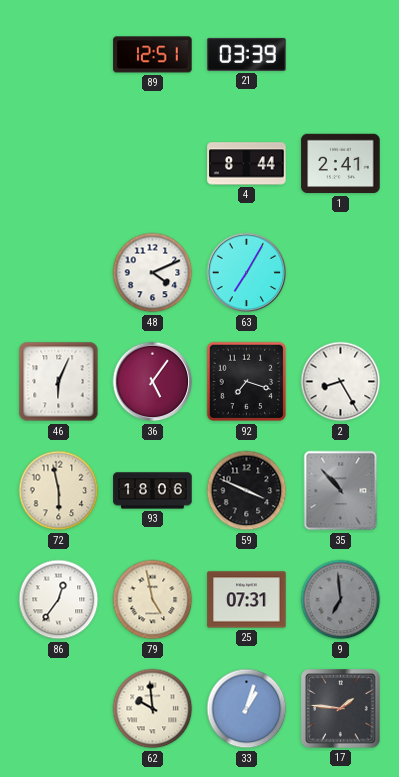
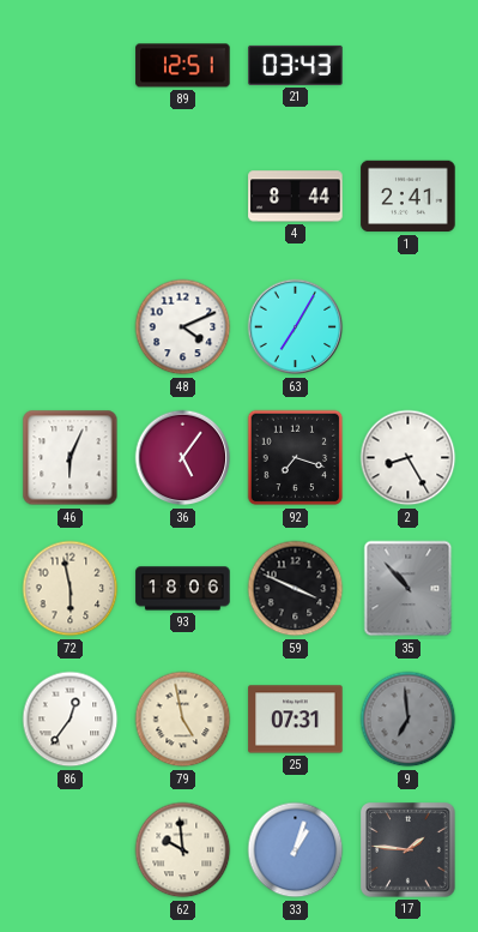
21: 03:39 -> 03:43 (296, 65)
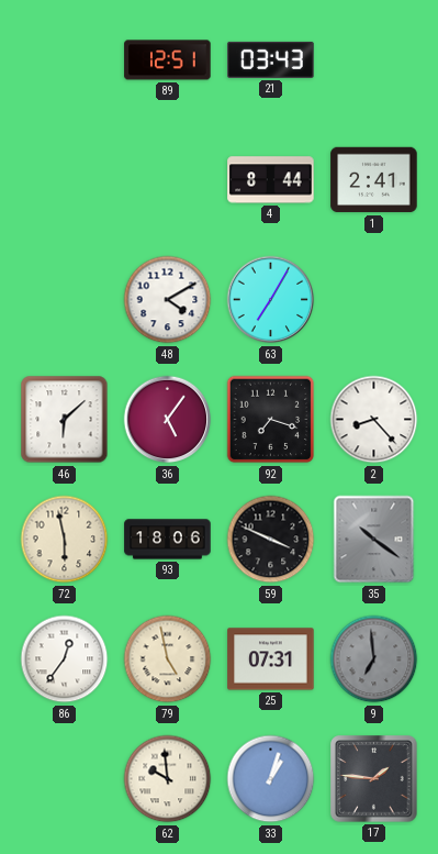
48: 4:11 -> 4:10 (168, 300)
46: 6:04 -> 6:08 (65, 420)
2: 8:25 -> 8:23 (374, 420)
35: 10:53 -> 10:21 (374, 540)
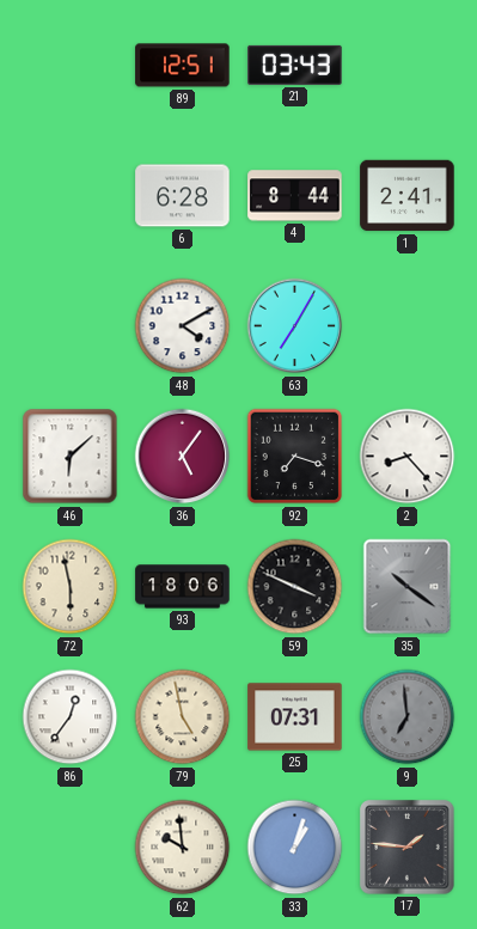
6: none -> 6:28 (183, 196)
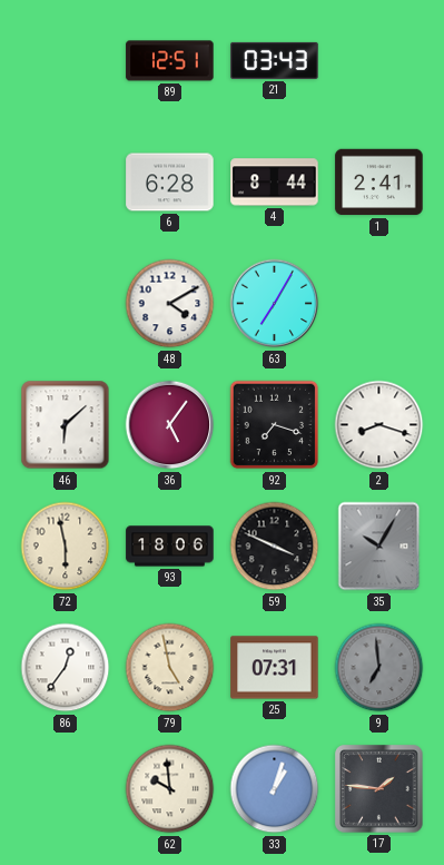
2: 8:23 -> 8:18 (379, 425)
35: 10:21 -> 10:05 (379, 547)
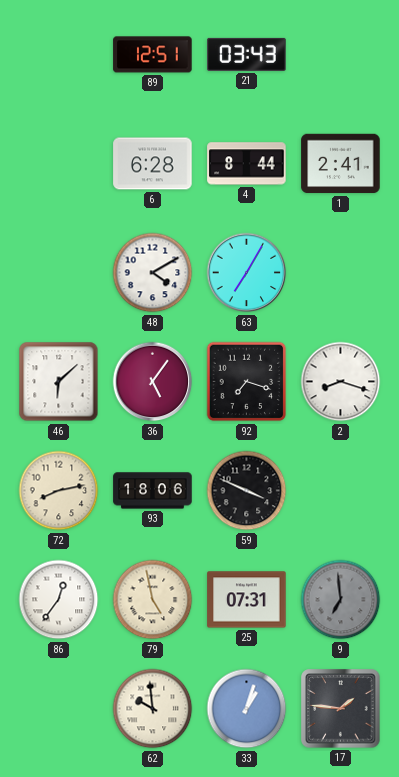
72: 5:58 -> 8:13 (59, 491)
35: 10:05 -> none (379, 547)
